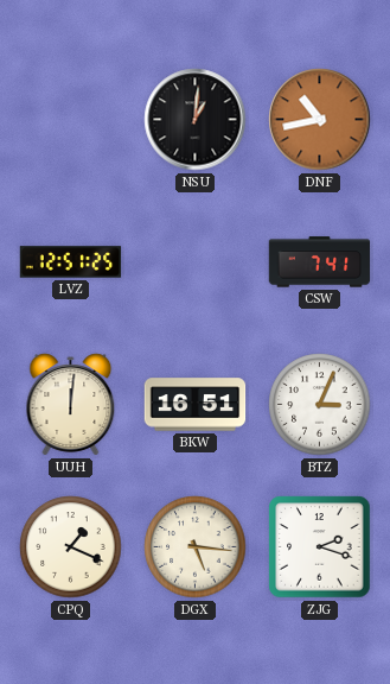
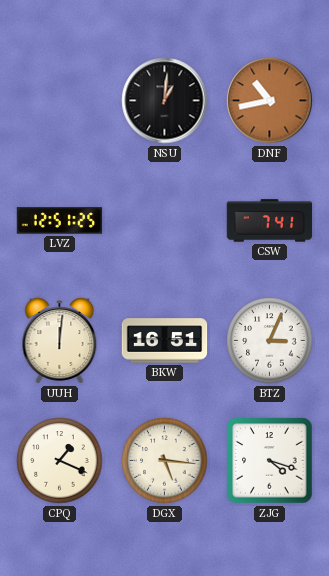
ZJG: 2:18 -> 4:18 (270, 461)
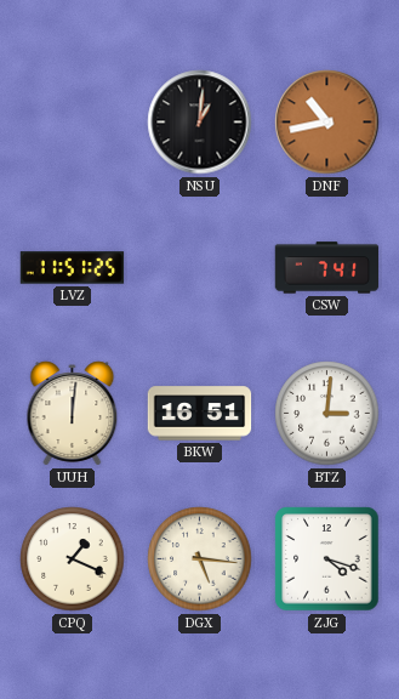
LVZ: 12:51 -> 11:51 (73, 268)
BTZ: 3:04 -> 3:01 (327, 414)
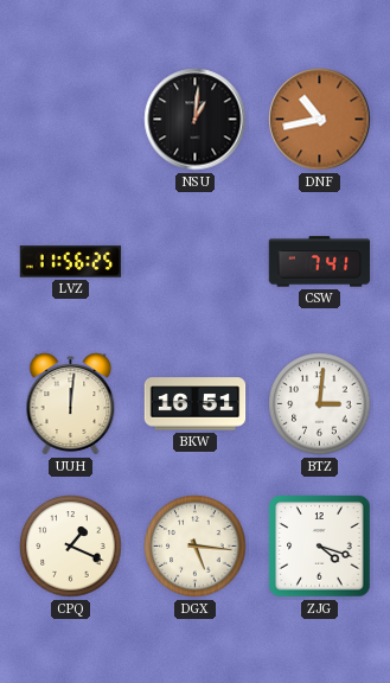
LVZ: 11:51 -> 11:56 (71, 262)
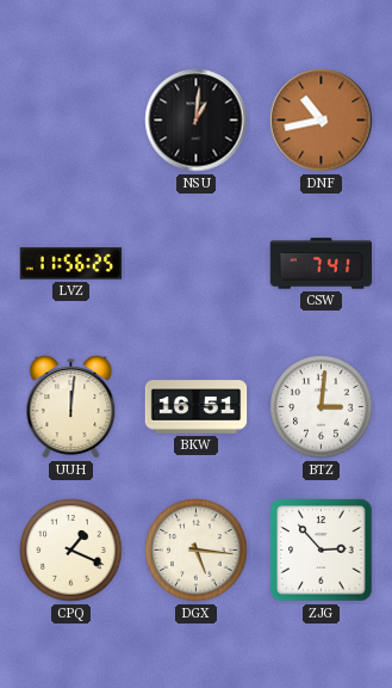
ZJG: 4:18 -> 2:53 (322, 551)
